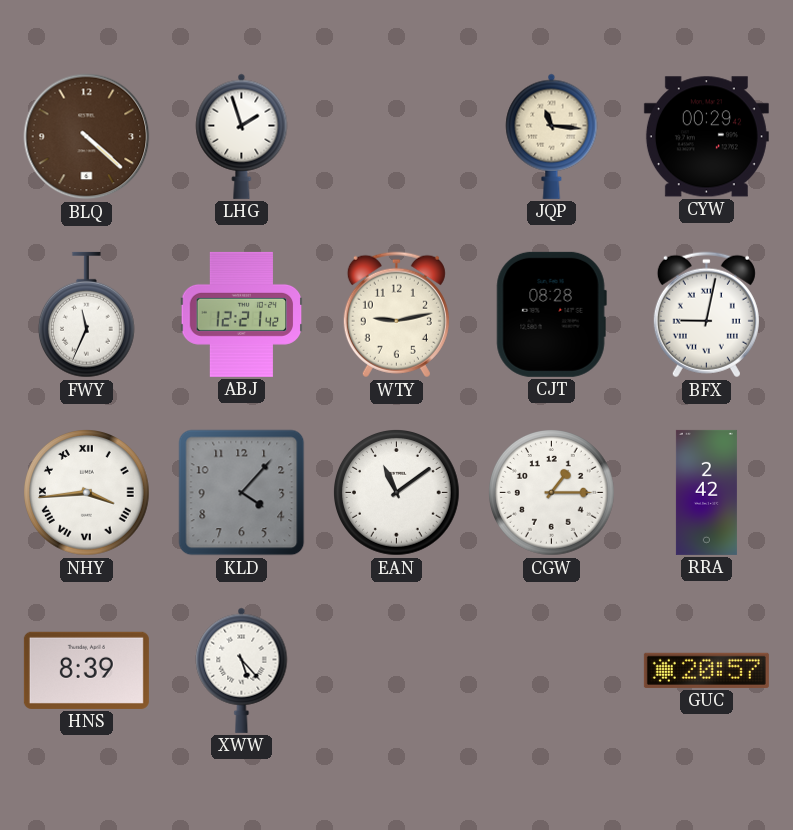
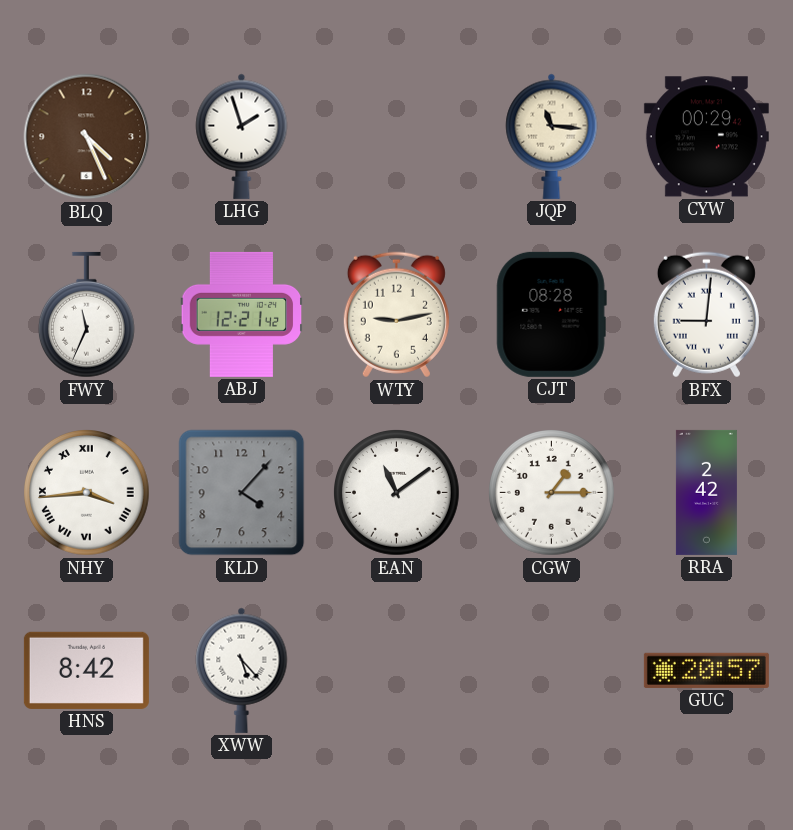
BLQ: 4:22 -> 4:26 (87, 137)
BFX: 9:02 -> 9:01 (706, 315)
HNS: 8:39 -> 8:42 (86, 670)
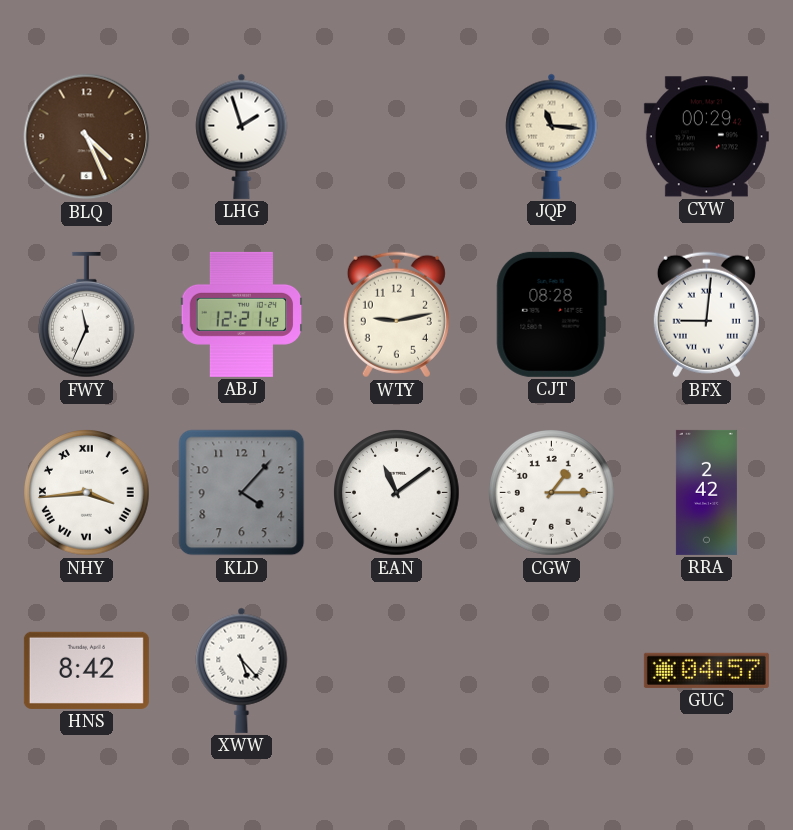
GUC: 20:57 -> 04:57 (706, 670)
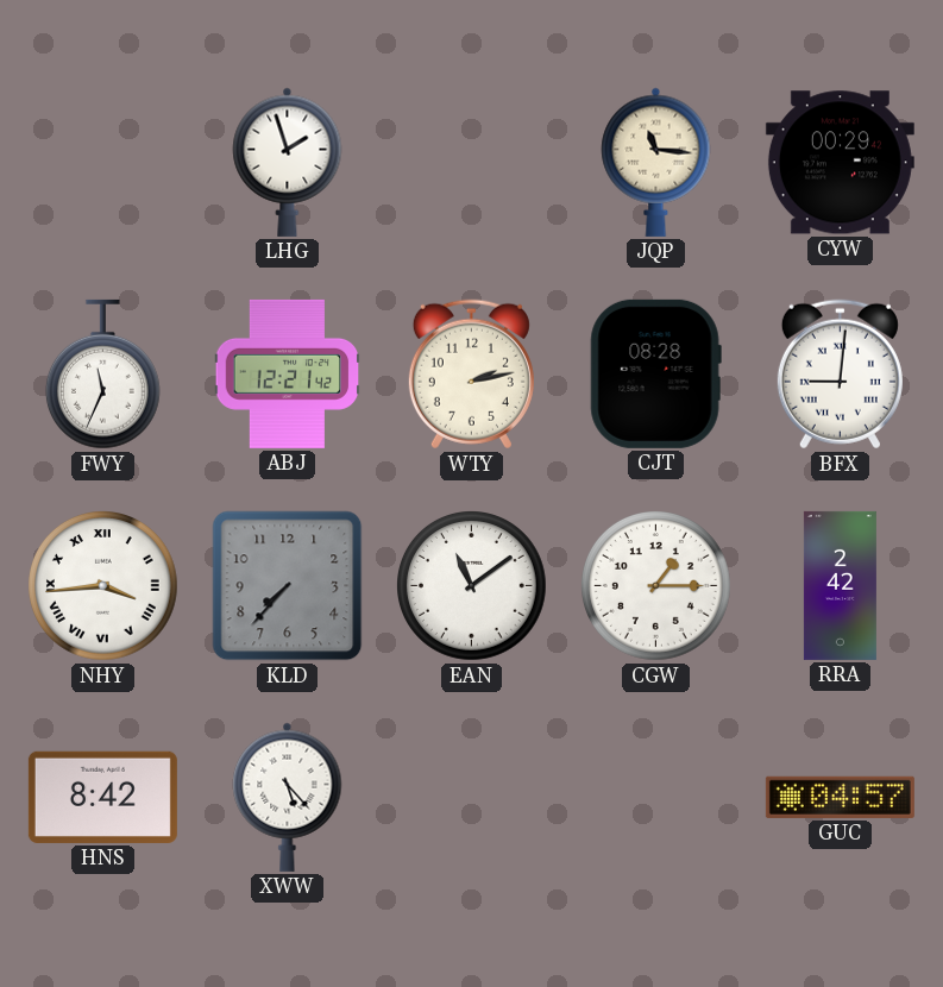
BLQ: 4:26 -> none (87, 137)
WTY: 9:13 -> 2:13 (471, 375)
KLD: 4:07 -> 7:37 (288, 586)
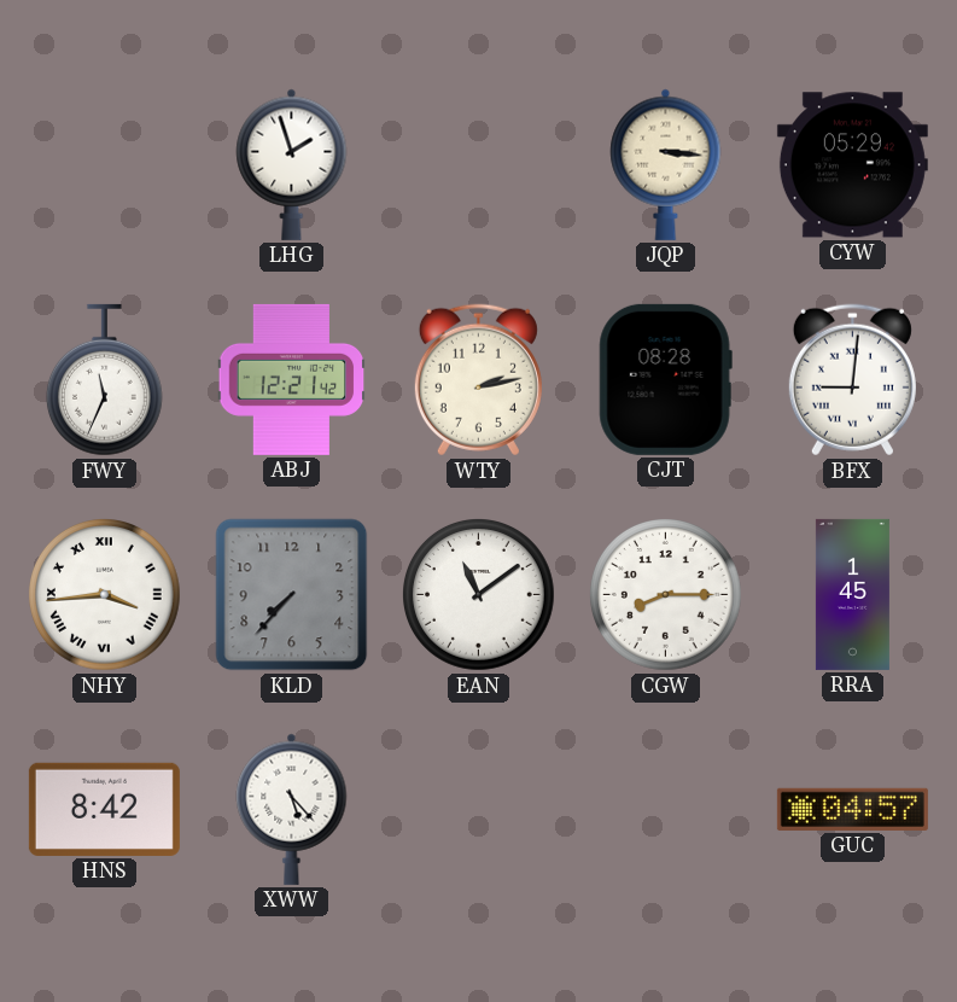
JQP: 11:16 -> 3:16 (666, 164)
CYW: 00:29 -> 05:29 (852, 165)
CGW: 1:15 -> 8:15 (666, 595)
RRA: 2:42 -> 1:45 (852, 594)
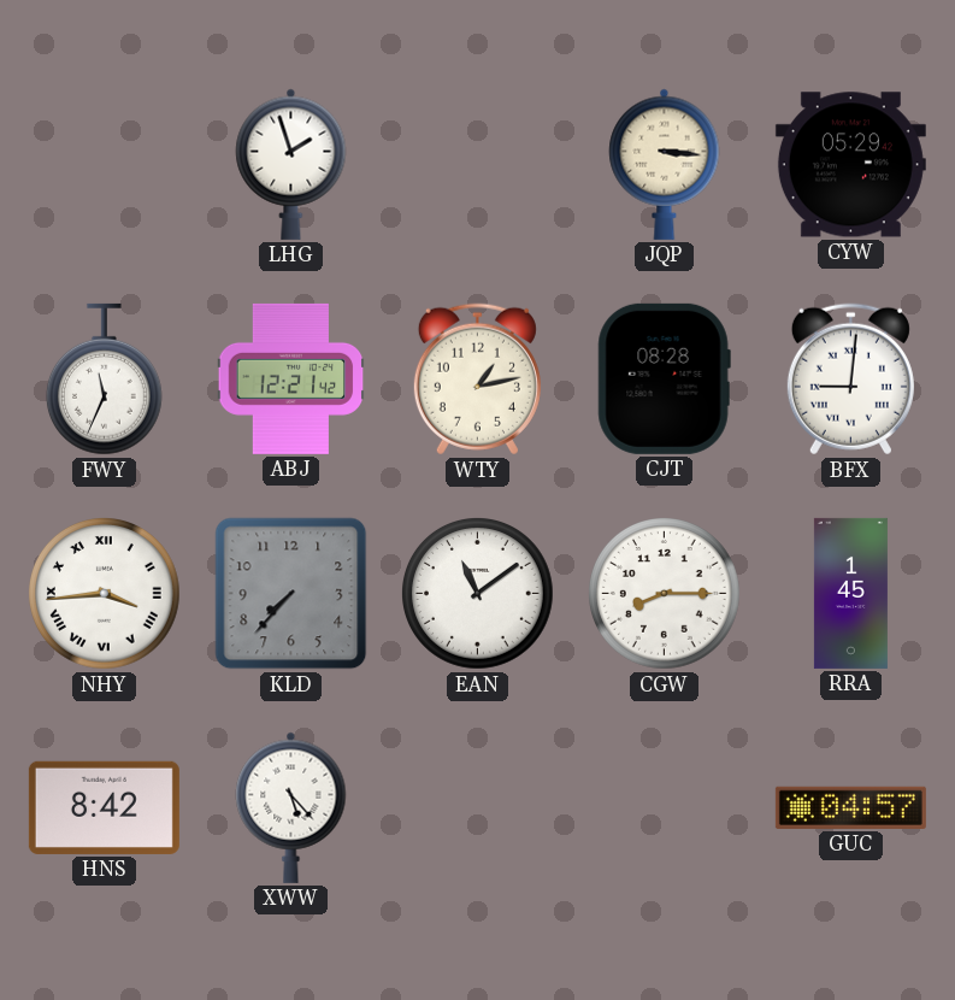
WTY: 2:13 -> 1:13 (477, 380)
